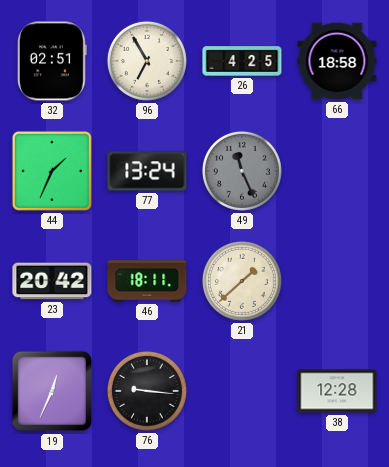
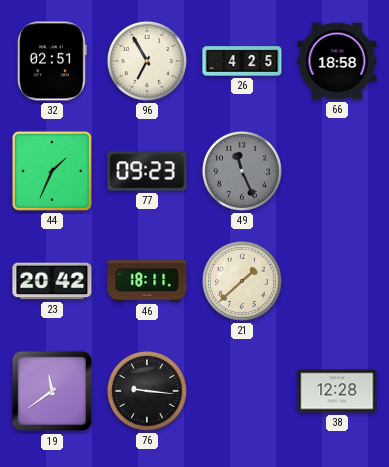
77: 13:24 -> 09:23 (147, 171)
19: 12:34 -> 11:39 (52, 391)
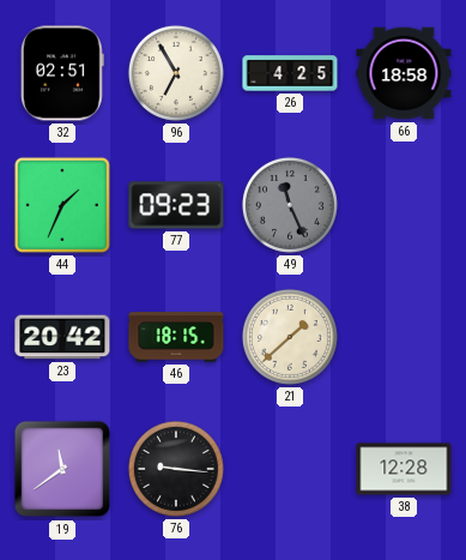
46: 18:11 -> 18:15 (176, 337)
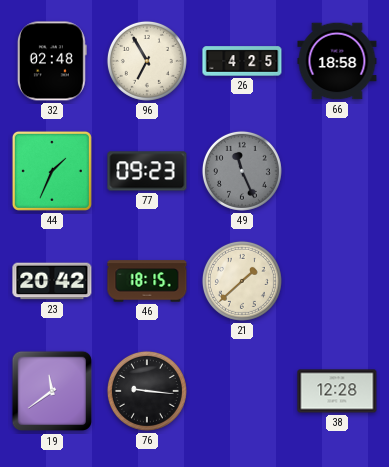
32: 02:51 -> 02:48 (52, 61)
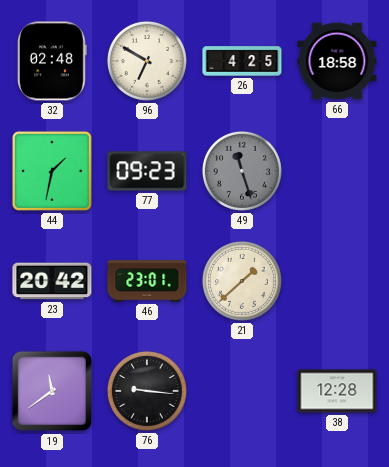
96: 6:55 -> 6:50 (147, 61)
44: 1:34 -> 1:32 (52, 171)
49: 11:26 -> 11:27 (242, 171)
46: 18:15 -> 23:01 (147, 281)
